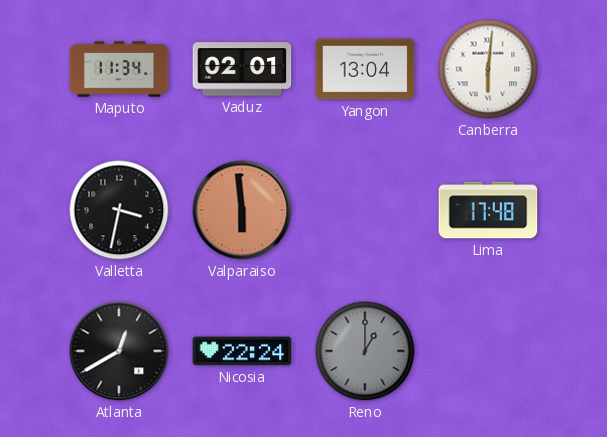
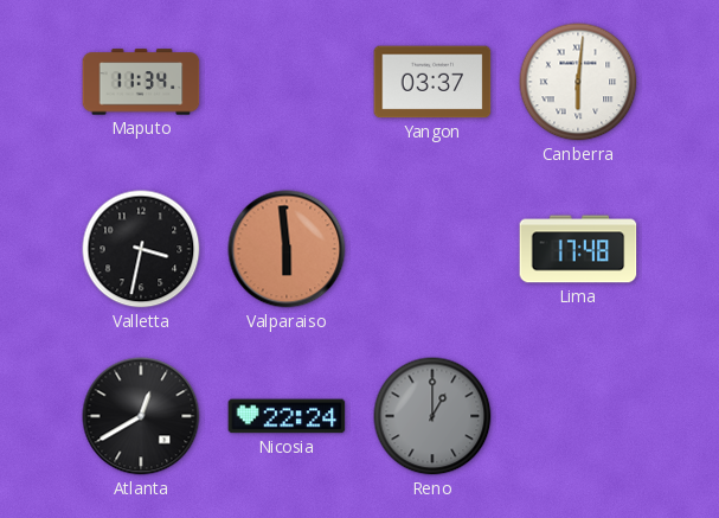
Vaduz: 02:01 -> none (242, 69)
Yangon: 13:04 -> 03:37 (432, 82)
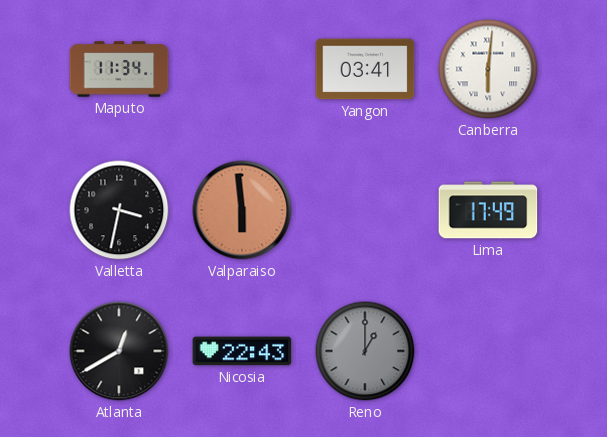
Yangon: 03:37 -> 03:41 (365, 69)
Lima: 17:48 -> 17:49 (488, 210)
Nicosia: 22:24 -> 22:43 (242, 351)
